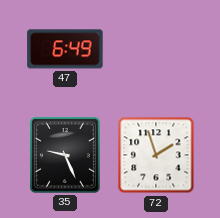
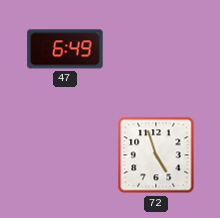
35: 9:26 -> none (65, 155)
72: 1:57 -> 4:57 (156, 155)
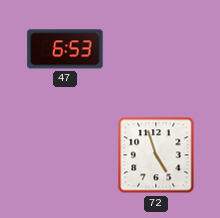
47: 6:49 -> 6:53 (65, 49)
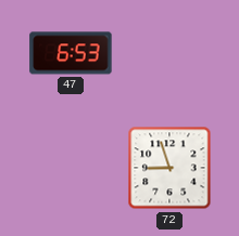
72: 4:57 -> 8:57 (169, 168)
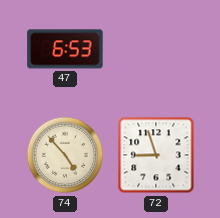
74: none -> 4:53 (65, 155)
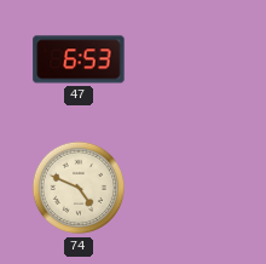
74: 4:53 -> 4:49 (79, 188)
72: 8:57 -> none (156, 155)
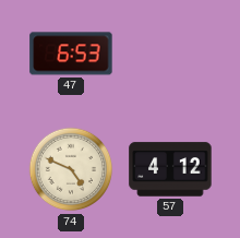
57: none -> 4:12 (170, 169)
